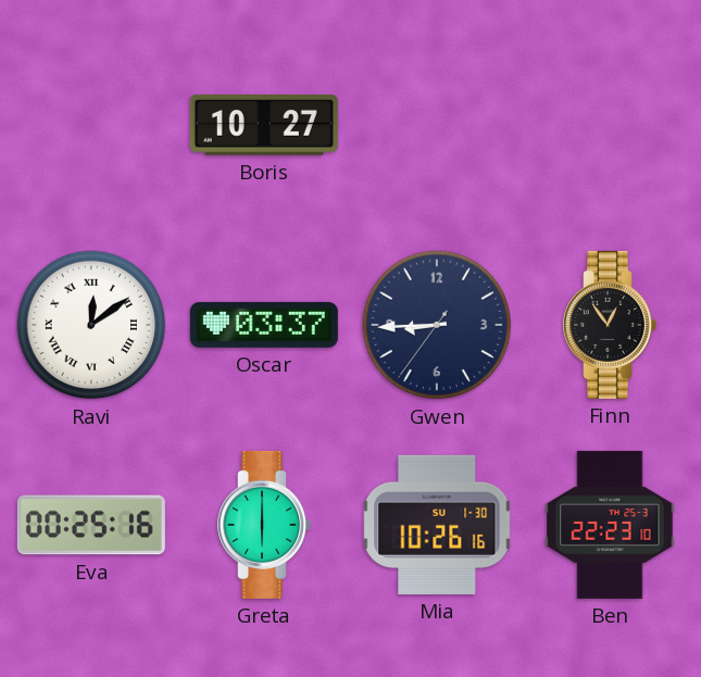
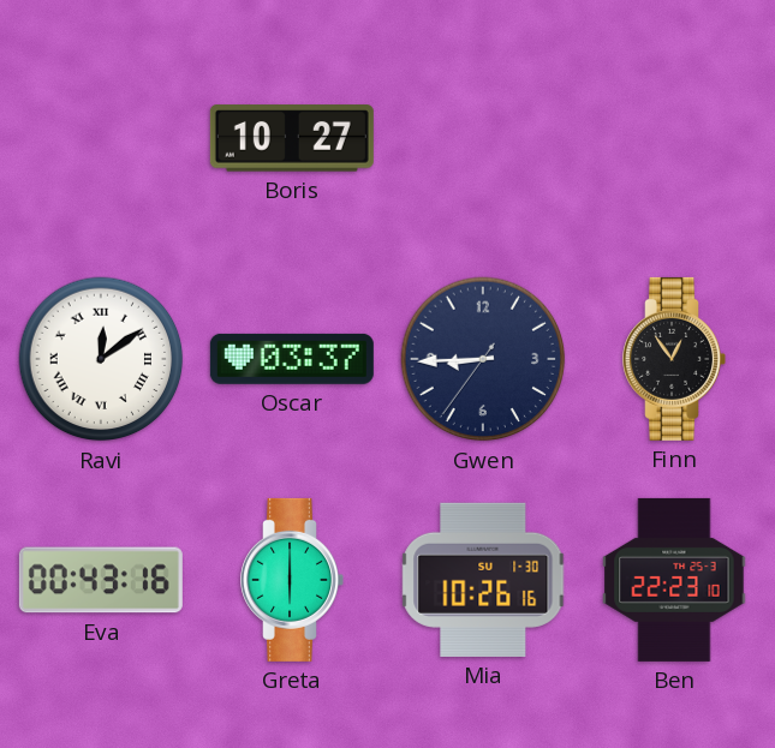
Eva: 00:25 -> 00:43 (101, 580)
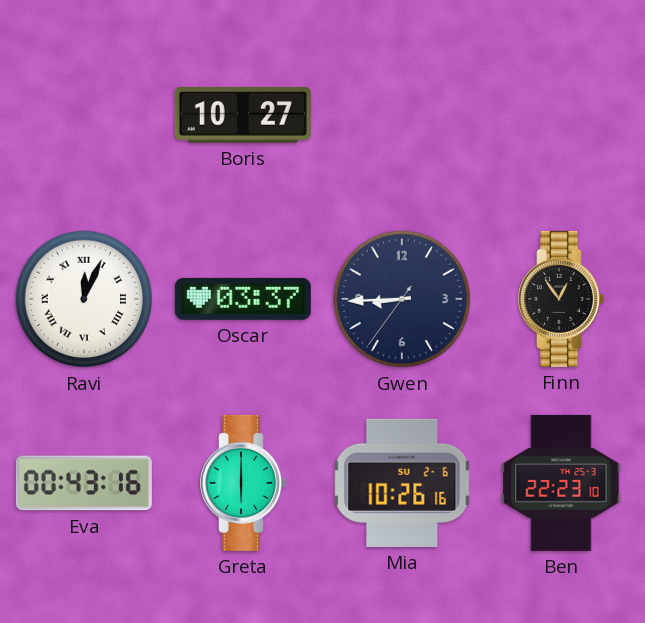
Ravi: 12:09 -> 12:04 (84, 299)
Mia date: SU 1-30 -> SU 2-6 (402, 483)
